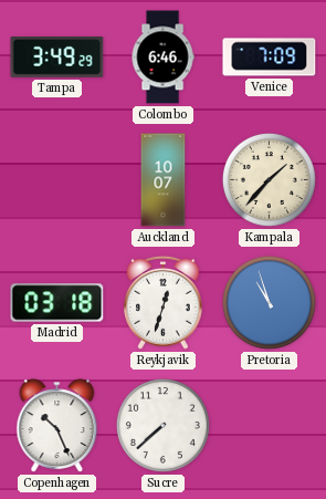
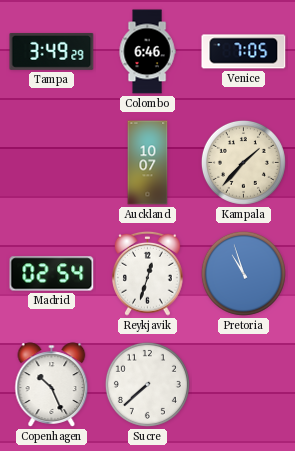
Venice: 7:09 -> 7:05 (244, 52)
Madrid: 03:18 -> 02:54 (52, 274)
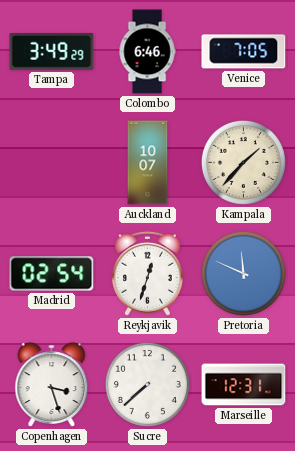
Pretoria: 10:57 -> 11:49 (243, 273)
Copenhagen: 10:26 -> 3:27 (52, 385)
Marseille: none -> 12:31 (244, 385)
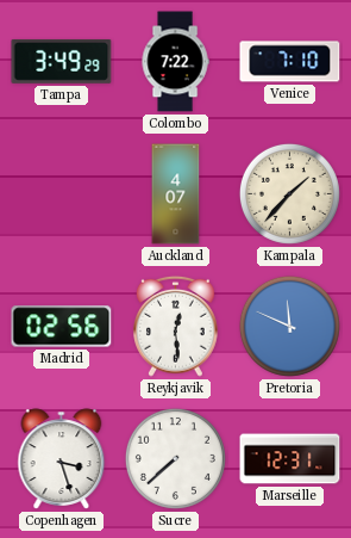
Colombo: 6:46 -> 7:22 (175, 62)
Venice: 7:05 -> 7:10 (290, 62)
Auckland: 10:07 -> 4:07 (176, 194)
Madrid: 02:54 -> 02:56 (62, 327)
Reykjavik: 12:33 -> 12:29 (176, 326)
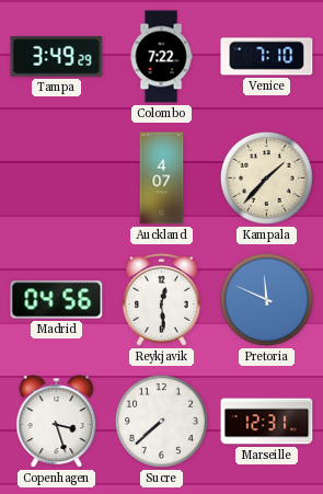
Madrid: 02:56 -> 04:56 (57, 300)
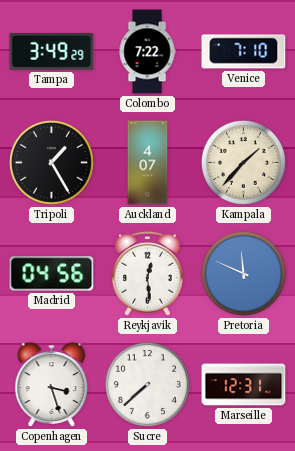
Tripoli: none -> 1:25 (51, 162)
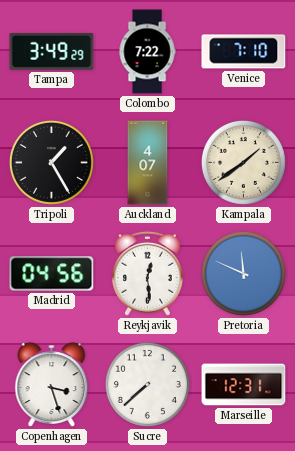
Kampala: 1:37 -> 1:39 (243, 162)
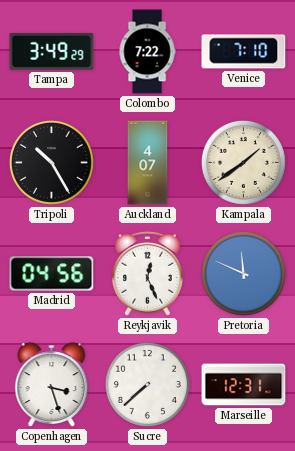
Tripoli: 1:25 -> 10:25 (51, 162)
Reykjavik: 12:29 -> 12:26 (148, 273)
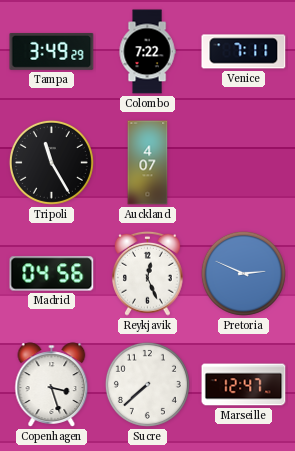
Venice: 7:10 -> 7:11 (244, 52)
Tripoli: 10:25 -> 11:25 (51, 162)
Kampala: 1:39 -> none (243, 162)
Pretoria: 11:49 -> 2:49 (243, 273)
Marseille: 12:31 -> 12:47 (244, 385)
